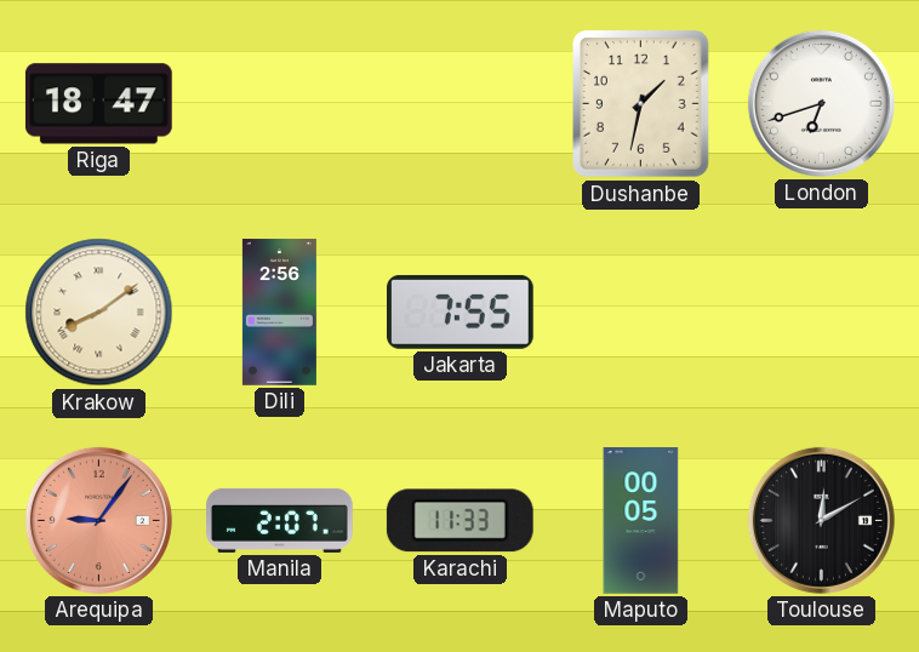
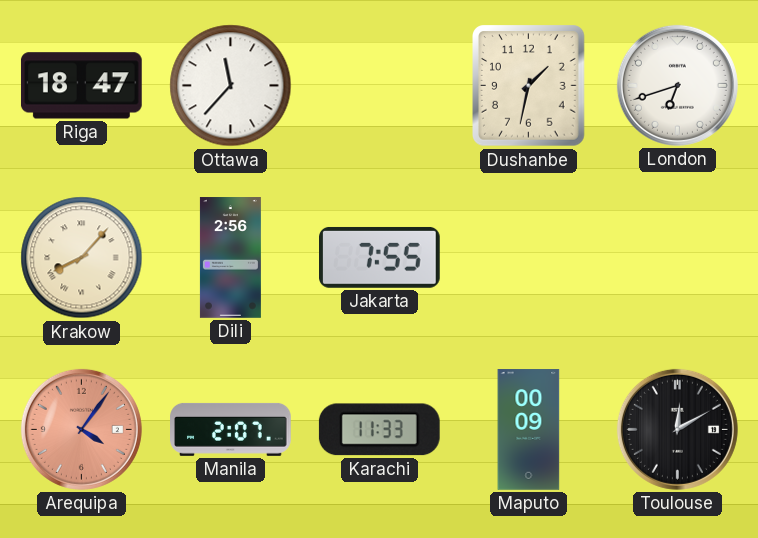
Ottawa: none -> 11:37 (231, 86)
Krakow: 8:09 -> 8:07 (82, 258)
Arequipa: 9:06 -> 4:06 (81, 429)
Maputo: 00:05 -> 00:09 (529, 430)
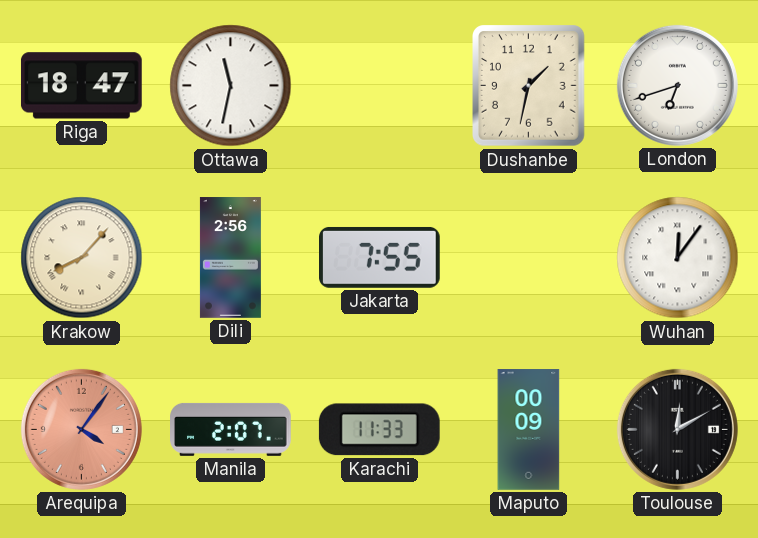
Ottawa: 11:37 -> 11:32 (231, 86)
Wuhan: none -> 12:06 (678, 258)
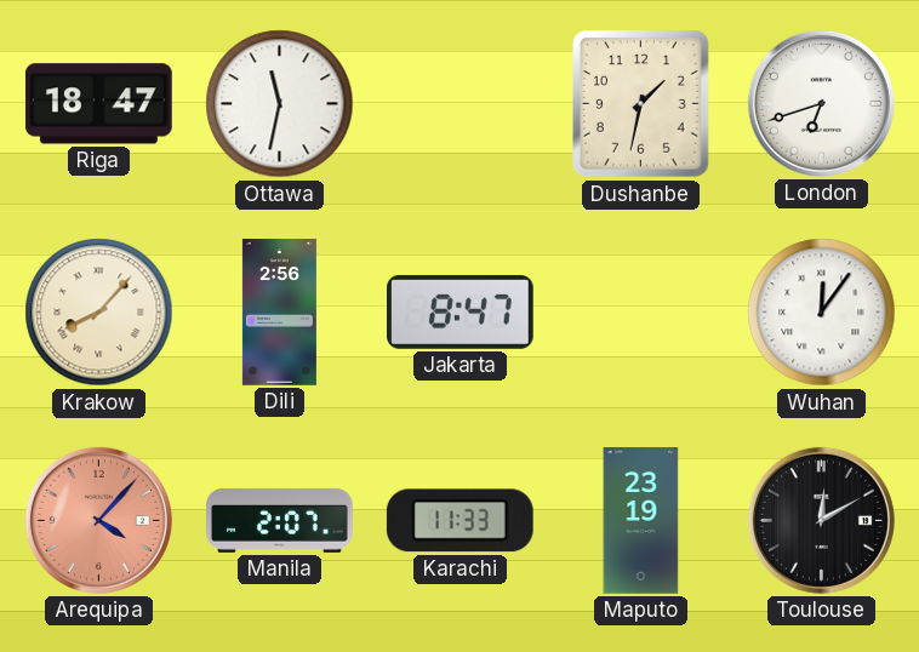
Jakarta: 7:55 -> 8:47 (461, 311)
Arequipa: 4:06 -> 4:07 (98, 520)
Maputo: 00:09 -> 23:19 (641, 521)
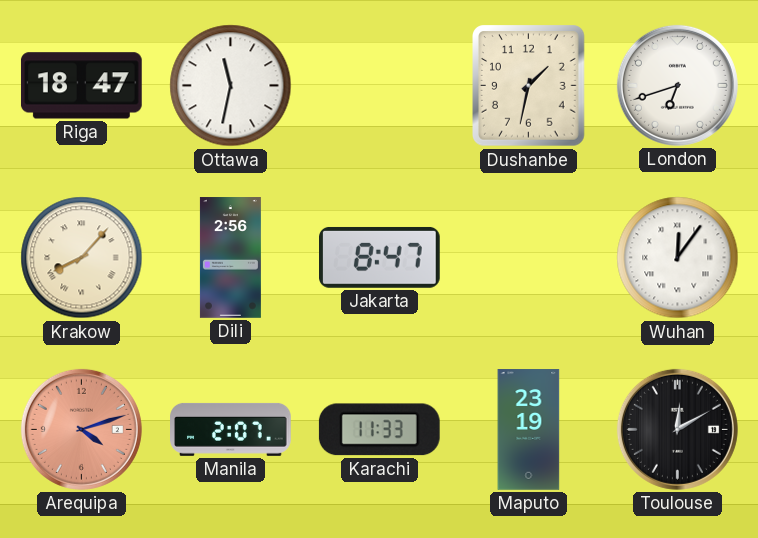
Arequipa: 4:07 -> 4:12 (81, 429)
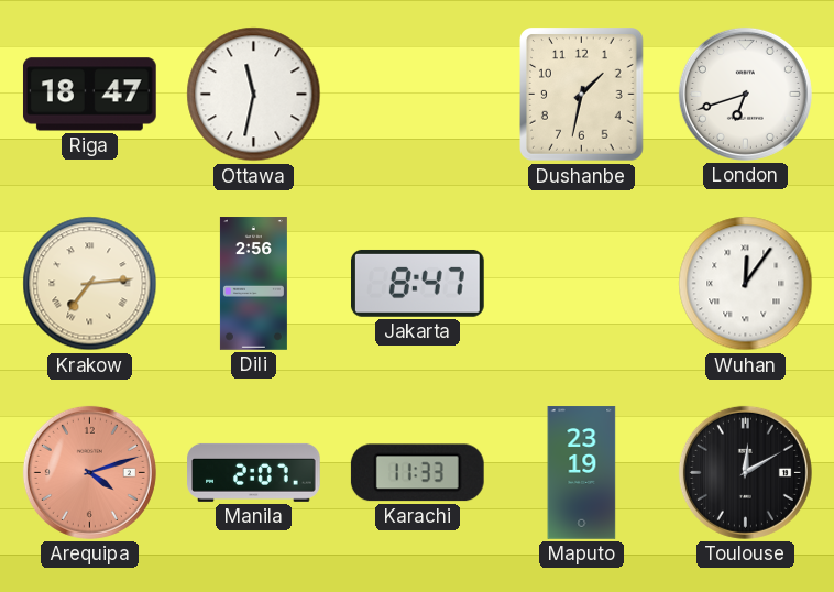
Krakow: 8:07 -> 7:14 (90, 284)
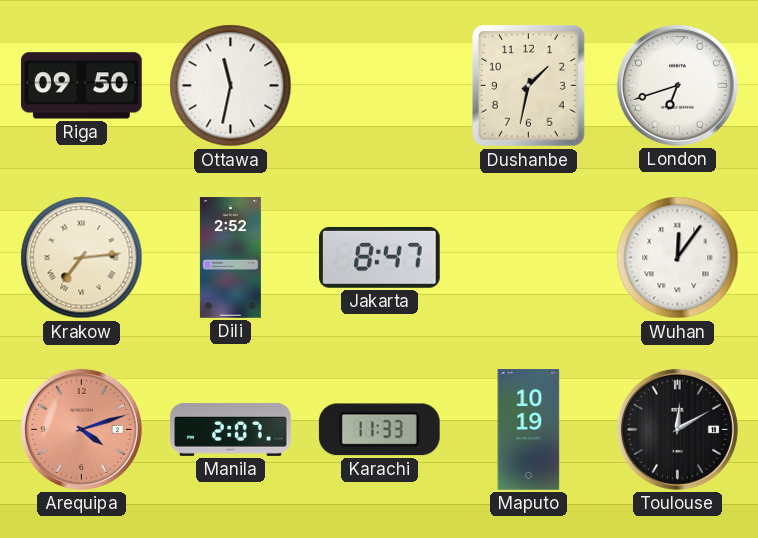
Riga: 18:47 -> 09:50 (81, 86)
Dili: 2:56 -> 2:52 (230, 258)
Maputo: 23:19 -> 10:19 (529, 430)
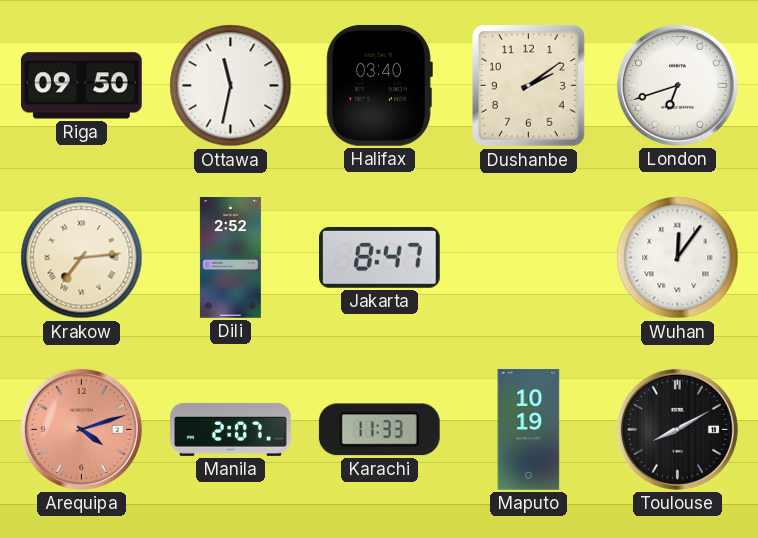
Halifax: none -> 03:40 (379, 85)
Dushanbe: 1:32 -> 2:09 (529, 86)
Toulouse: 12:10 -> 8:10 (677, 429)
